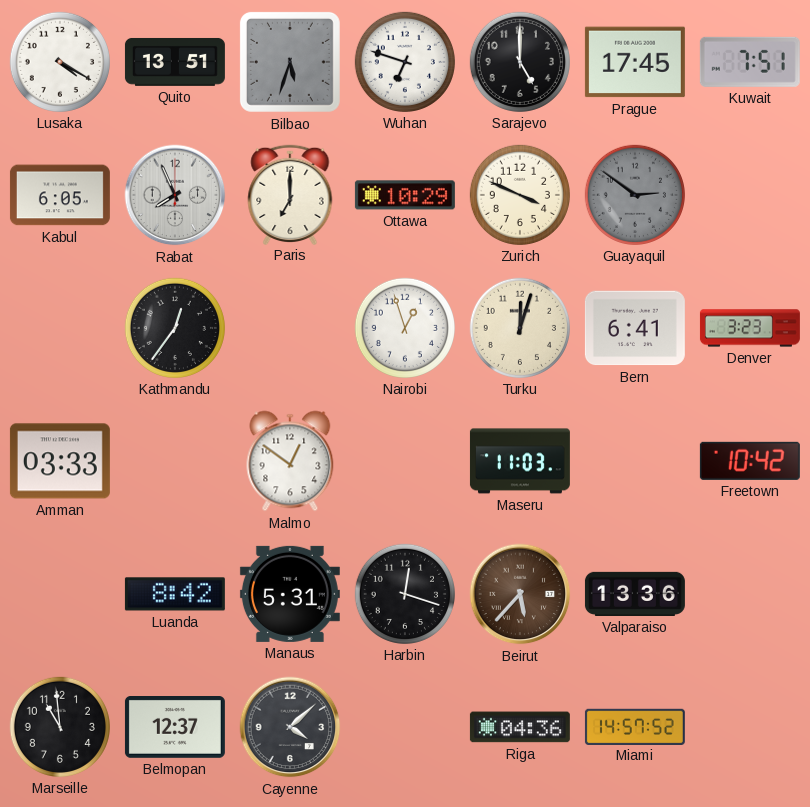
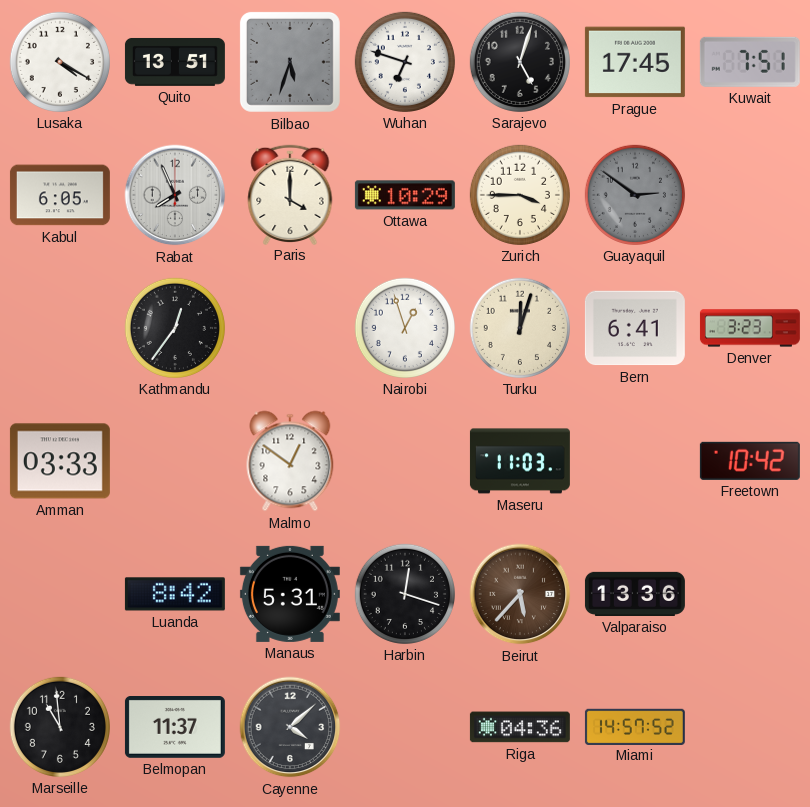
Sarajevo: 5:00 -> 5:03 (520, 62)
Paris: 7:00 -> 4:00 (290, 194)
Zurich: 3:49 -> 3:45 (520, 195)
Belmopan: 12:37 -> 11:37 (175, 728)
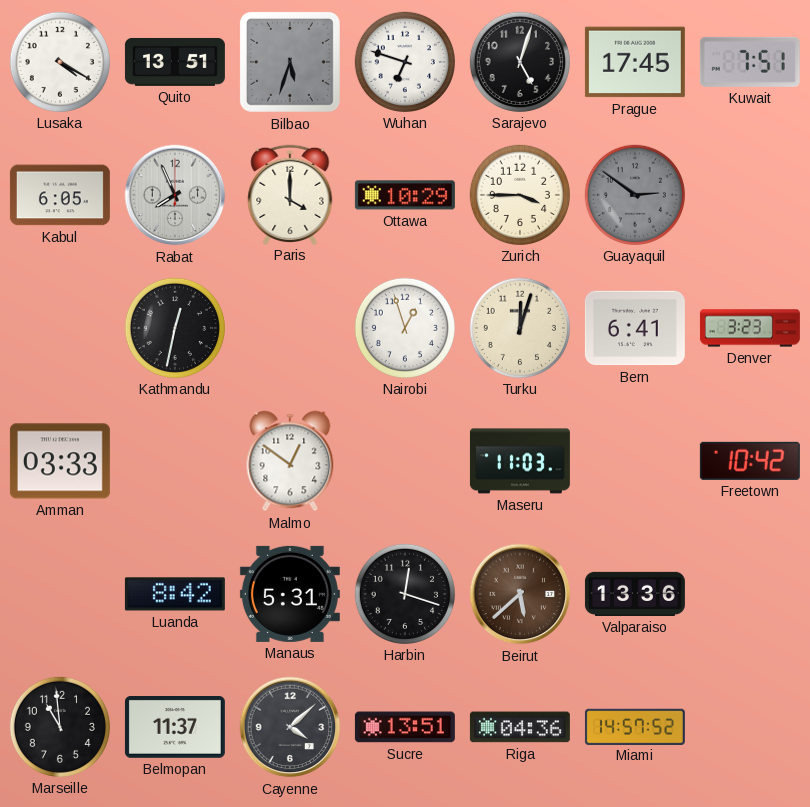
Kathmandu: 12:36 -> 12:32 (175, 328)
Beirut: 5:37 -> 5:38 (520, 594)
Sucre: none -> 13:51 (405, 727)
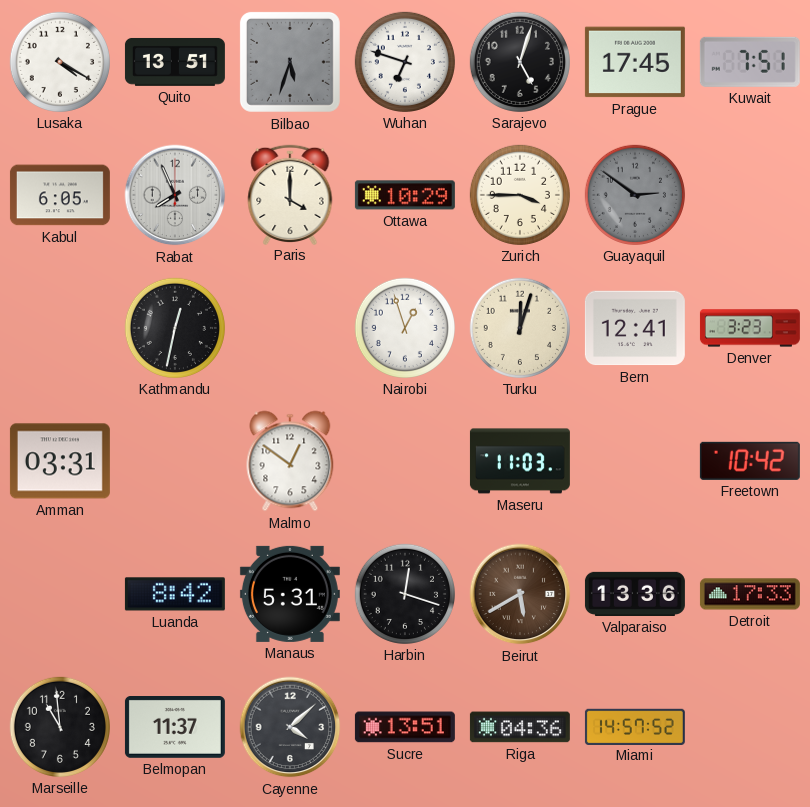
Bern: 6:41 -> 12:41 (635, 328)
Amman: 03:33 -> 03:31 (60, 461)
Beirut: 5:38 -> 5:40 (520, 594)
Detroit: none -> 17:33 (750, 594)
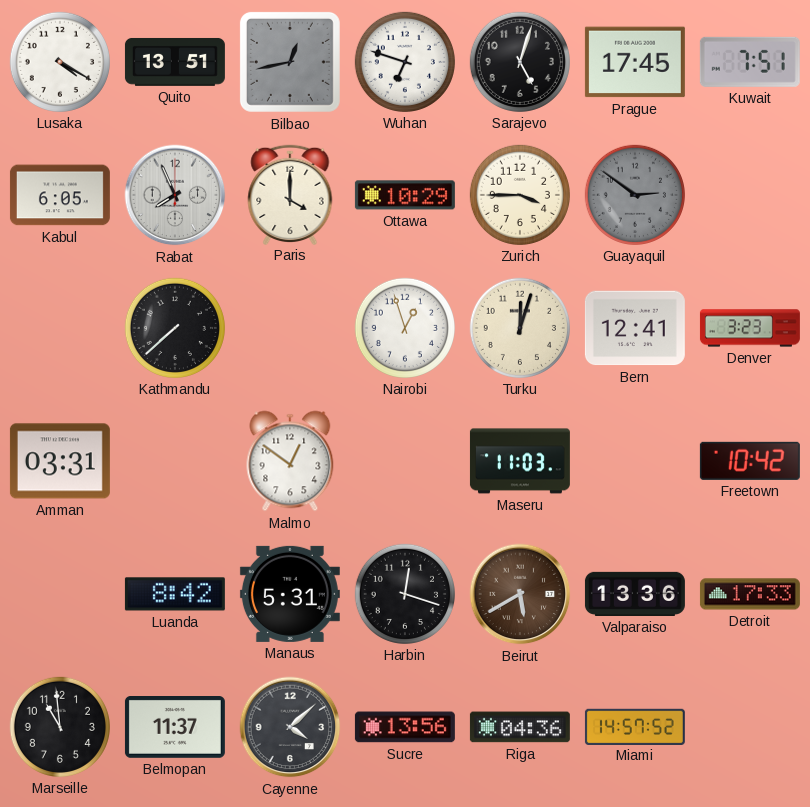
Bilbao: 5:33 -> 12:43 (290, 62)
Kathmandu: 12:32 -> 7:38 (175, 328)
Sucre: 13:51 -> 13:56 (405, 727)
